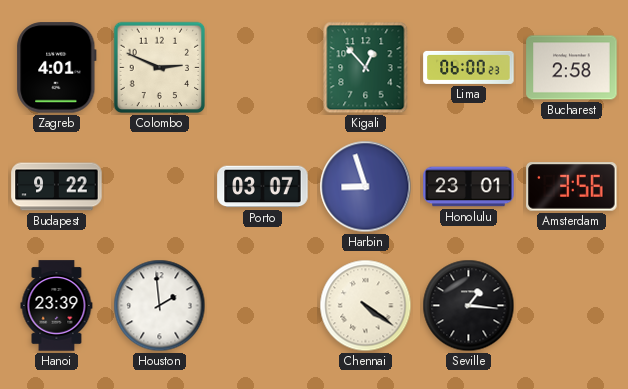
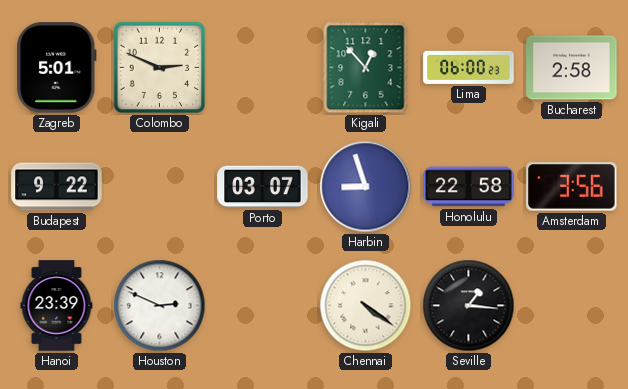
Zagreb: 4:01 -> 5:01 (57, 68)
Honolulu: 23:01 -> 22:58 (469, 187)
Houston: 1:59 -> 2:49 (160, 306)
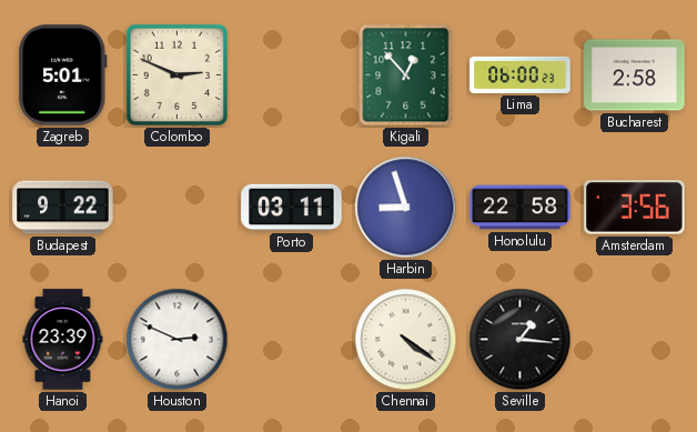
Porto: 03:07 -> 03:11 (292, 208)
